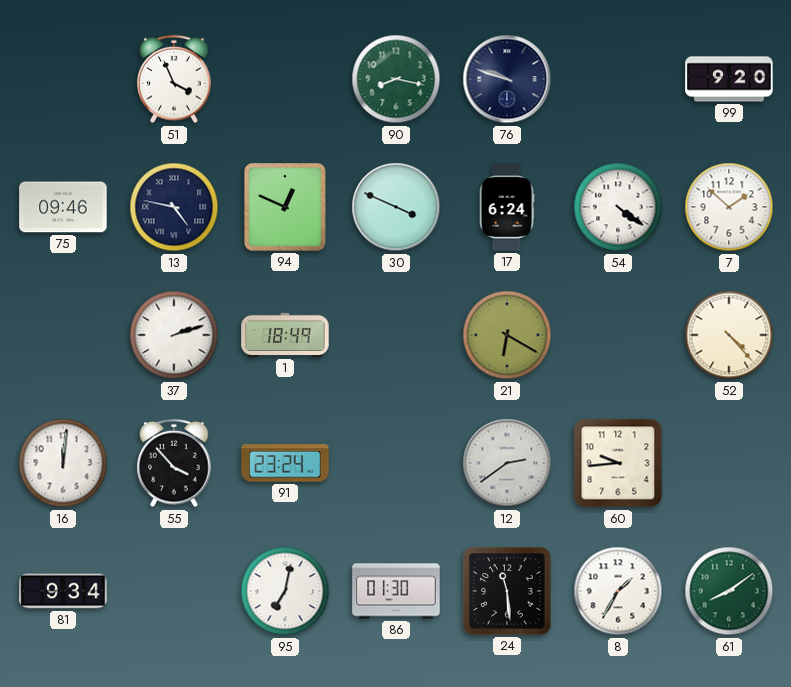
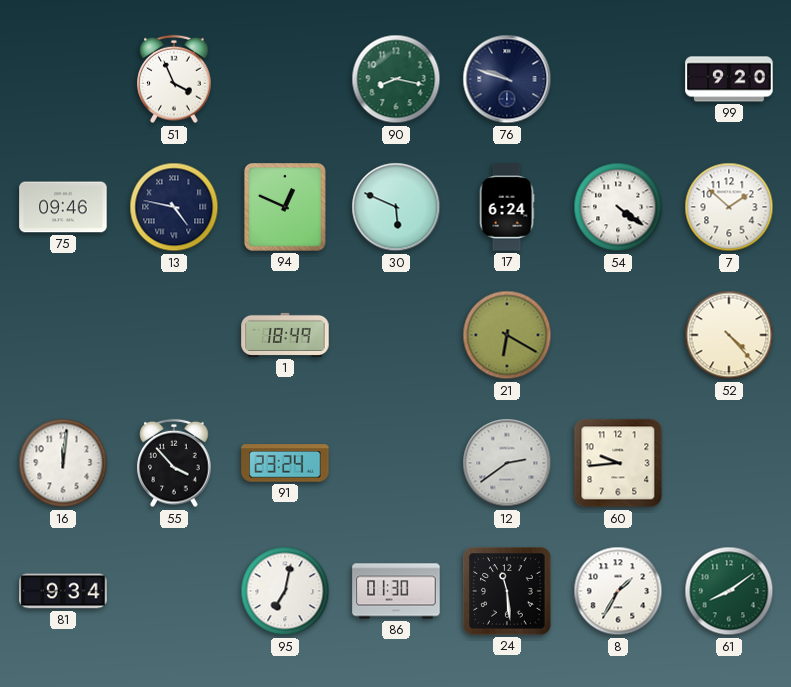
30: 3:49 -> 5:49 (396, 207)
37: 2:12 -> none (174, 335)
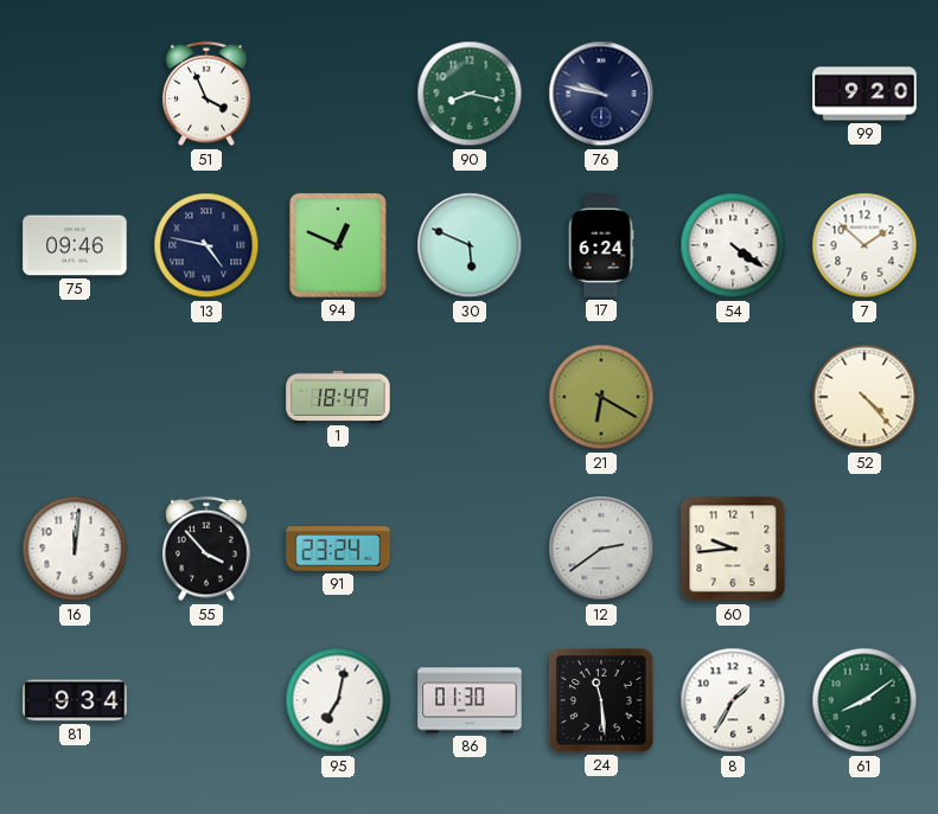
76: 9:48 -> 9:47 (601, 94)
